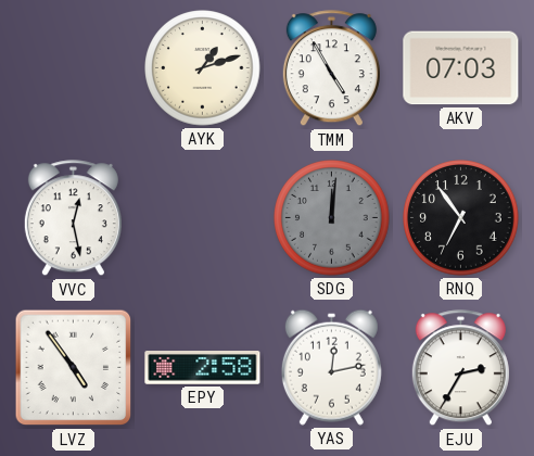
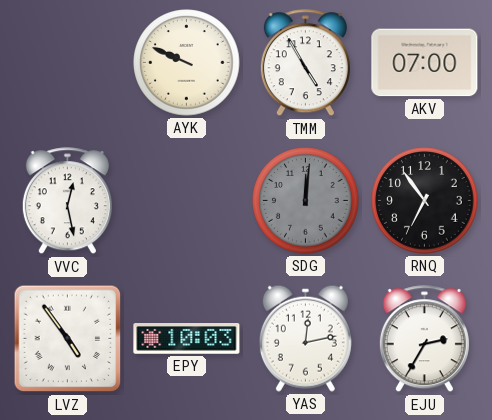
AYK: 1:12 -> 9:49 (187, 63)
AKV: 07:03 -> 07:00 (425, 63)
EPY: 2:58 -> 10:03 (187, 339)
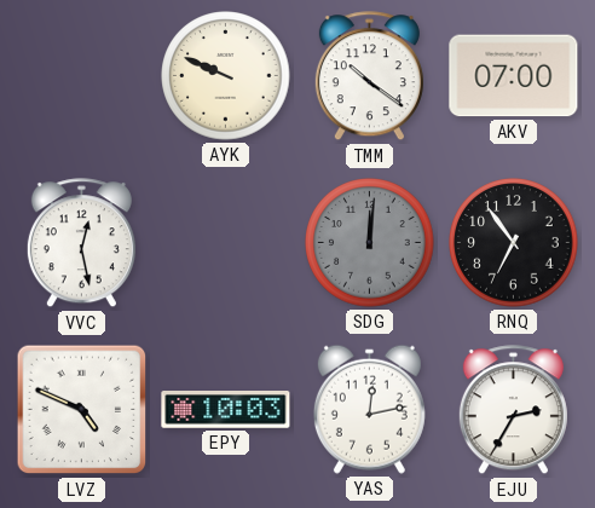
TMM: 4:55 -> 10:21 (369, 76)
LVZ: 4:54 -> 4:49 (82, 410)
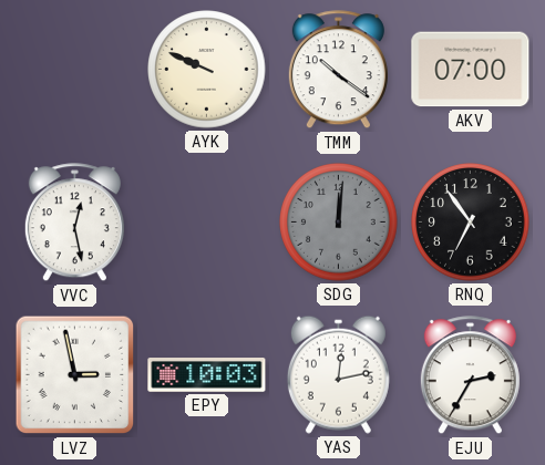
LVZ: 4:49 -> 2:58 (75, 375)
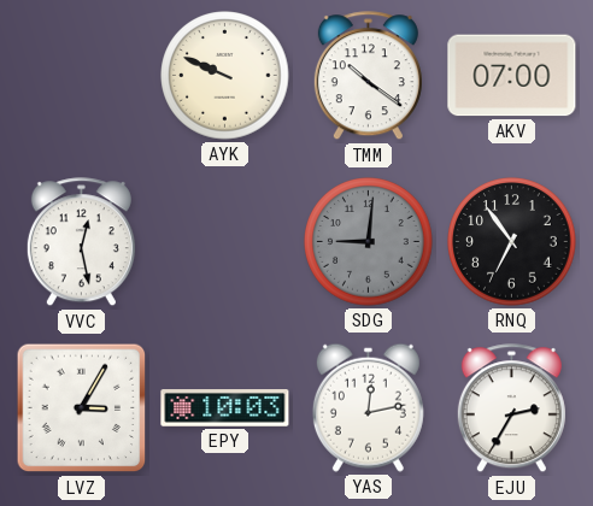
SDG: 12:01 -> 9:01 (369, 242)
LVZ: 2:58 -> 3:05 (82, 408)
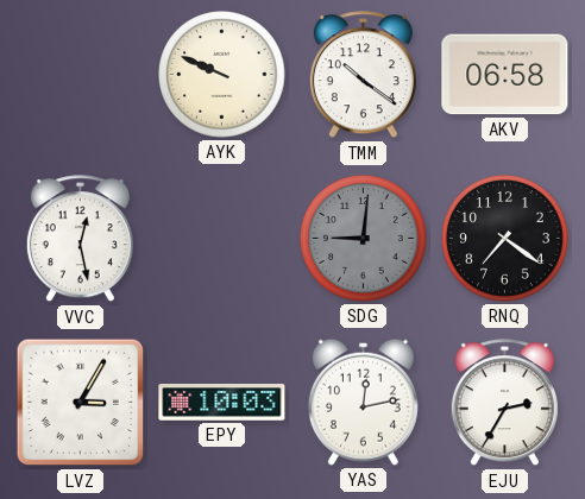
AKV: 07:00 -> 06:58 (505, 75)
RNQ: 6:54 -> 7:21 (505, 239)
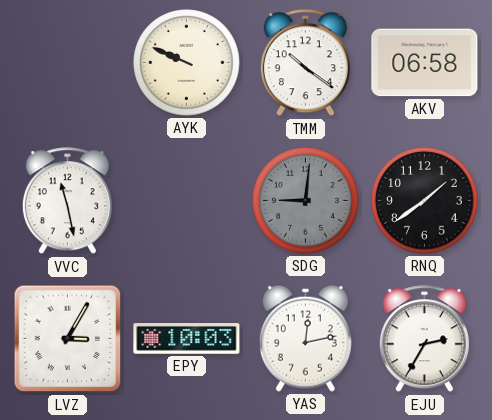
VVC: 12:28 -> 11:28 (67, 201)
RNQ: 7:21 -> 1:39 (425, 201)
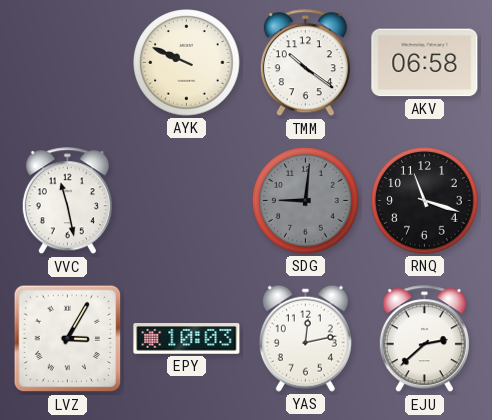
RNQ: 1:39 -> 11:18 (425, 201)
EJU: 2:35 -> 2:38 (424, 339)
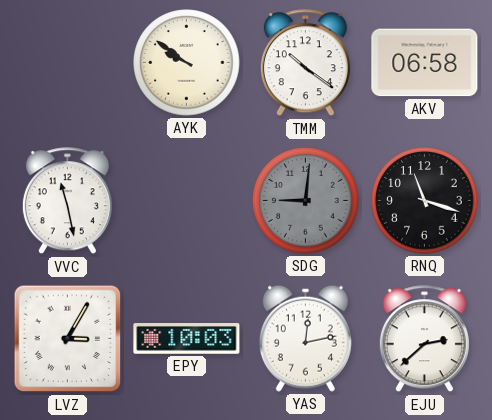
AYK: 9:49 -> 9:51 (187, 63)
